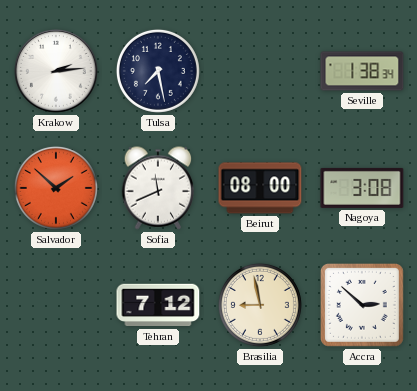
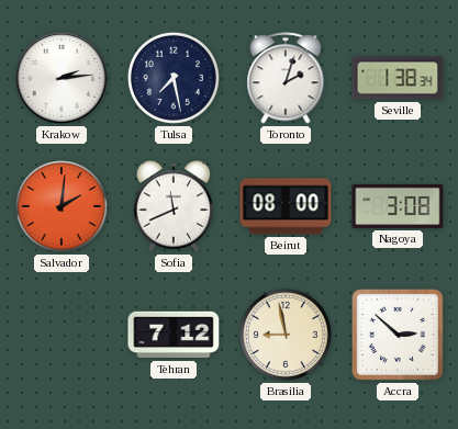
Toronto: none -> 2:03 (286, 78)
Salvador: 1:52 -> 2:01 (62, 206)
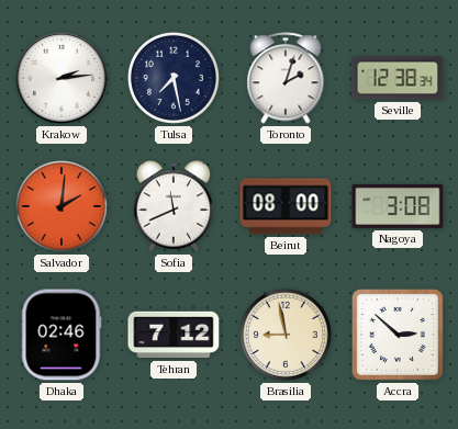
Seville: 1:38 -> 12:38 (398, 78)
Dhaka: none -> 02:46 (62, 335)
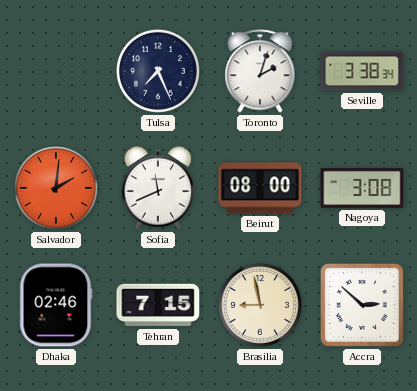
Krakow: 2:14 -> none (63, 79)
Tulsa: 7:28 -> 7:26 (158, 71)
Seville: 12:38 -> 3:38 (362, 71)
Tehran: 7:12 -> 7:15 (158, 305)
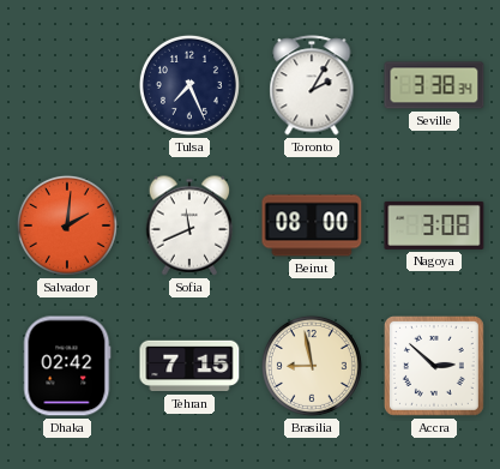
Toronto: 2:03 -> 2:05 (312, 85)
Dhaka: 02:46 -> 02:42 (67, 366)
